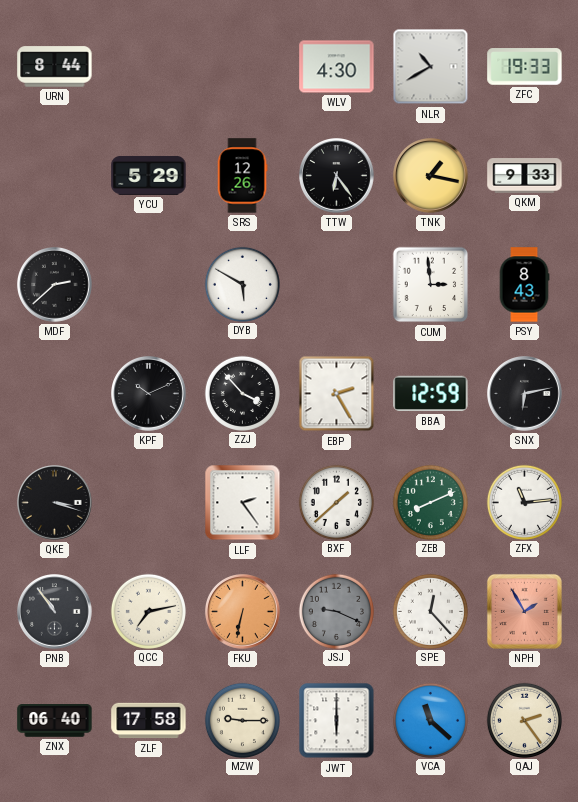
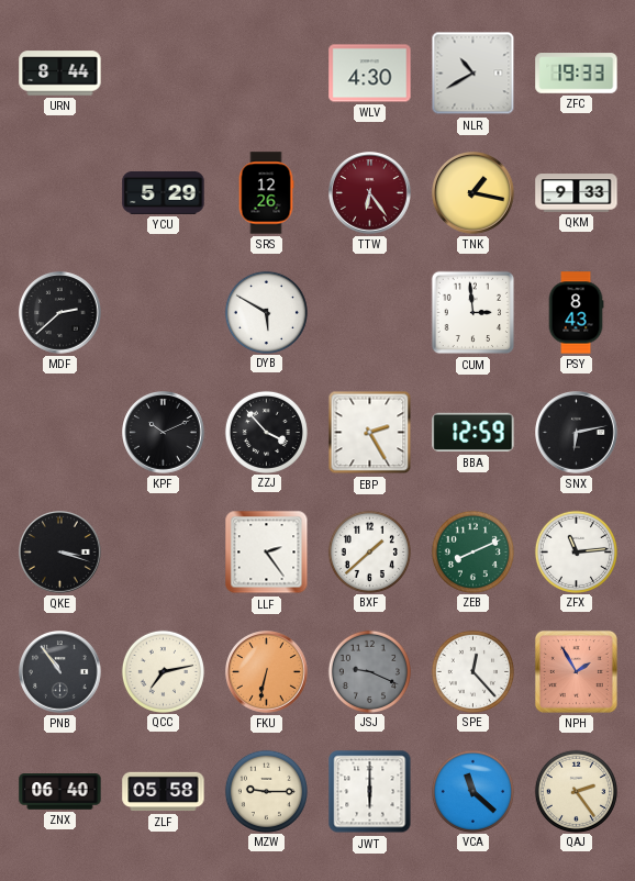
TTW dial: black -> burgundy (370, 193)
ZLF: 17:58 -> 05:58 (164, 792)
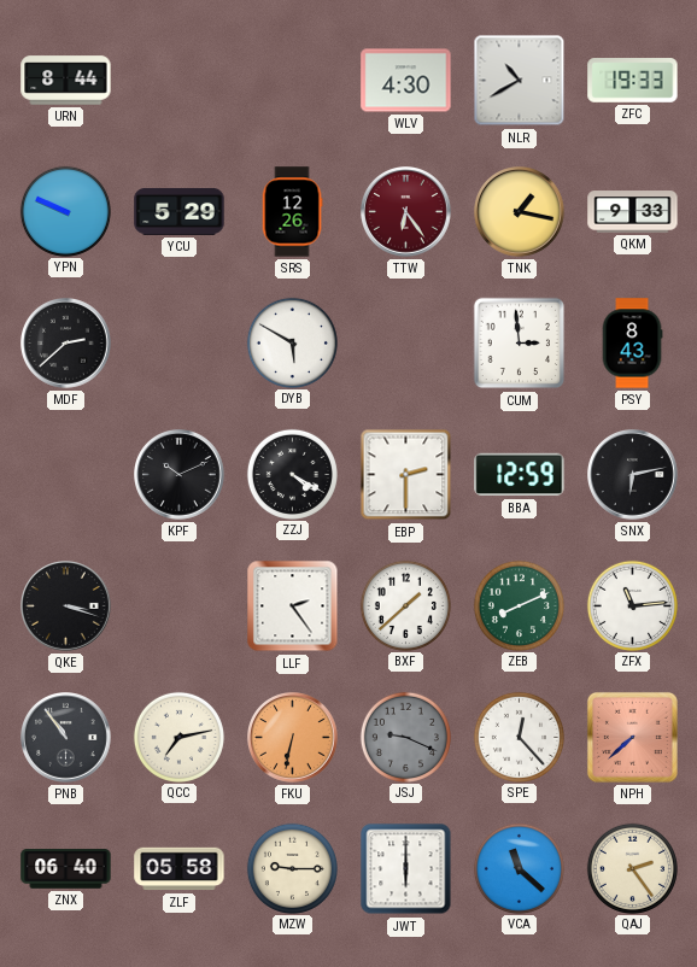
YPN: none -> 9:49 (65, 211)
ZZJ: 3:53 -> 4:20 (292, 474)
EBP: 2:25 -> 2:30 (406, 475)
NPH: 1:55 -> 7:38 (632, 737)
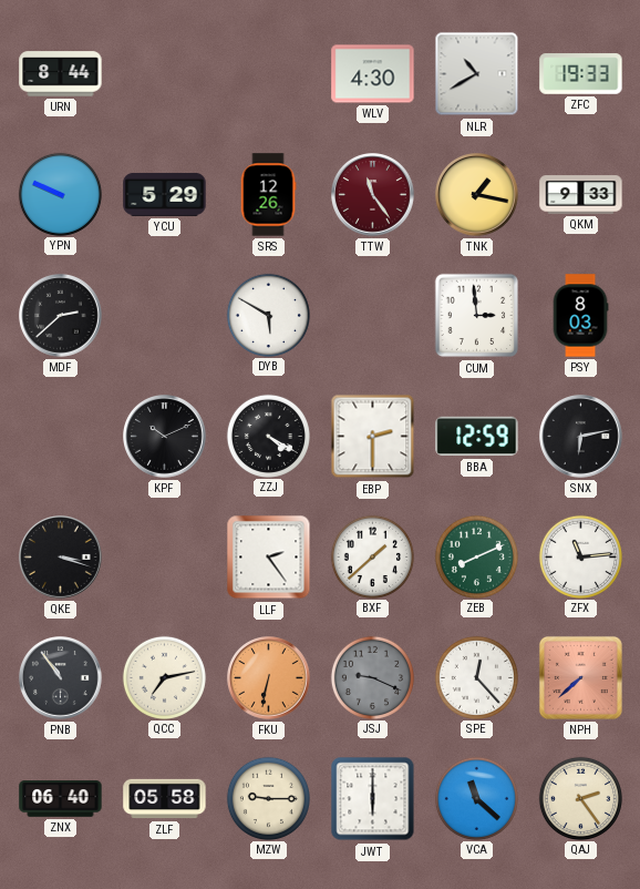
TTW: 6:24 -> 11:24 (373, 195)
PSY: 8:43 -> 8:03 (580, 316)
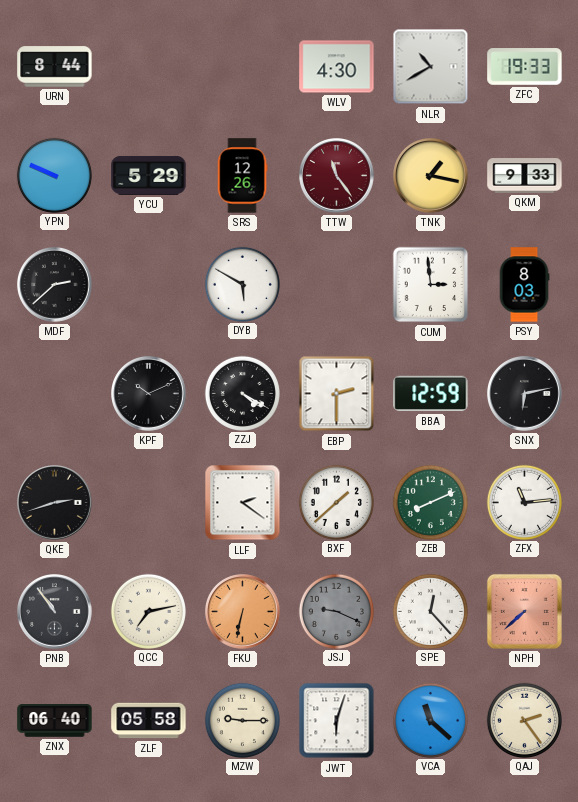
QKE: 3:18 -> 2:42 (55, 503)
LLF: 2:24 -> 2:21 (243, 503)
JWT: 6:00 -> 6:03 (337, 721)
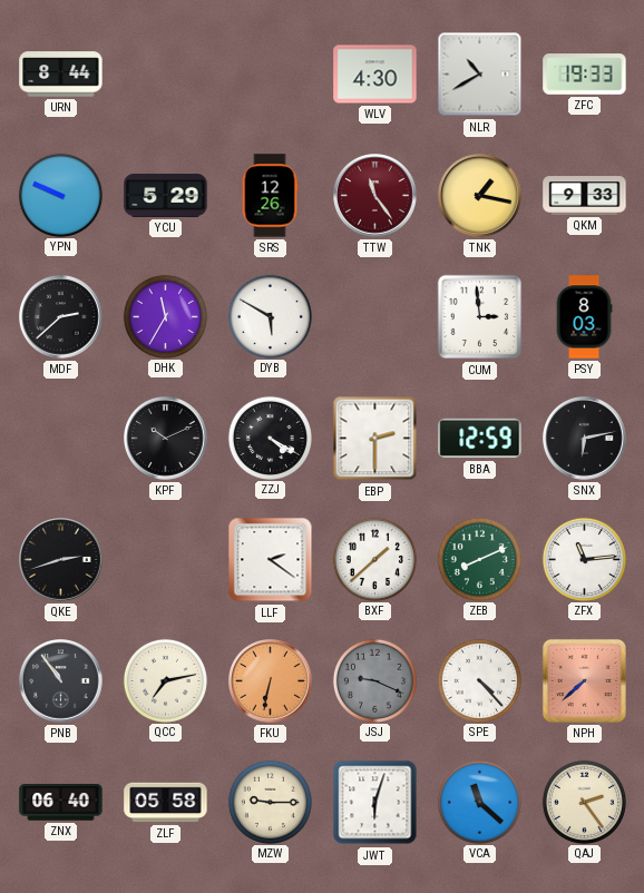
DHK: none -> 11:35 (165, 316)
SPE: 12:23 -> 4:23 (479, 680)
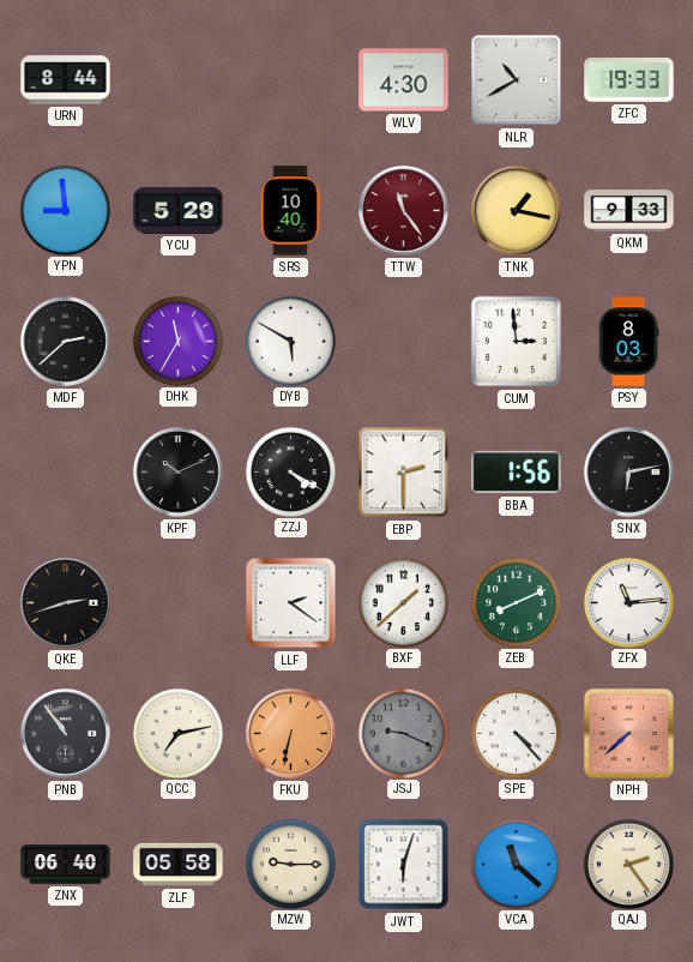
YPN: 9:49 -> 8:59 (65, 210)
SRS: 12:26 -> 10:40 (290, 211)
BBA: 12:59 -> 1:56 (517, 473)
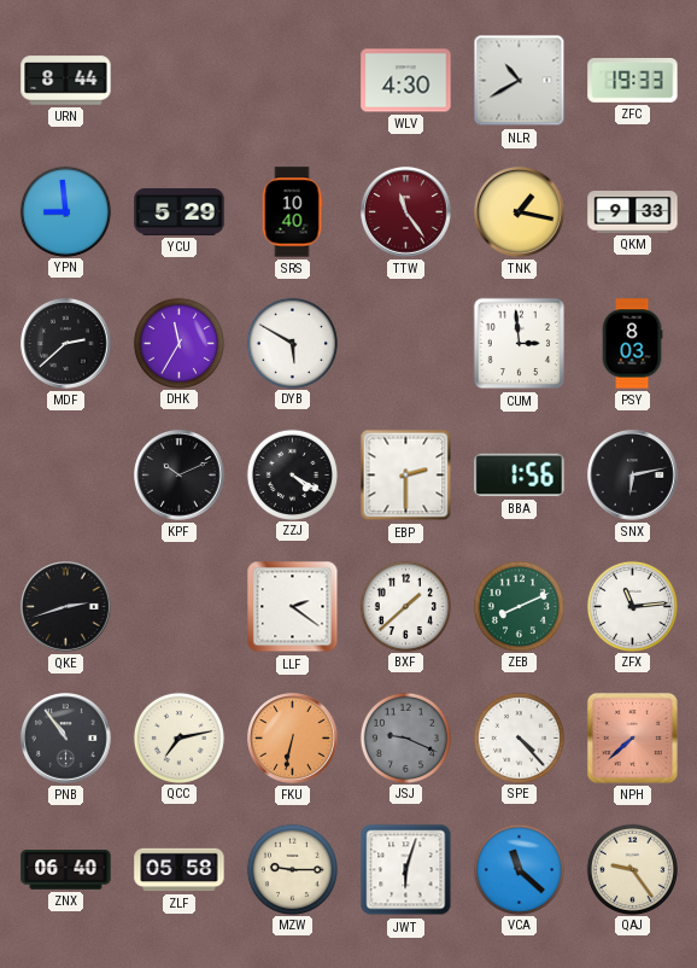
QAJ: 2:24 -> 9:24 (632, 869)
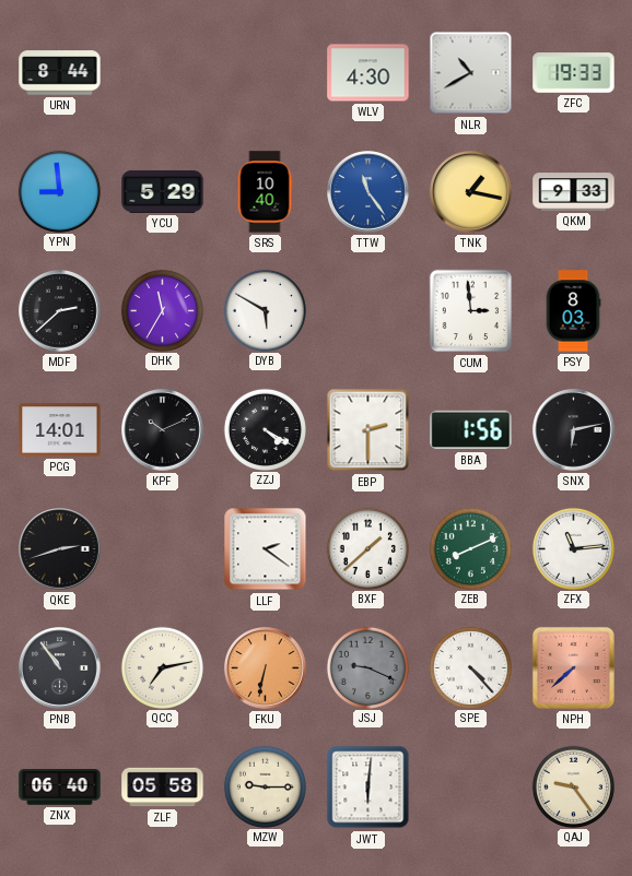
TTW dial: burgundy -> blue (368, 192)
PCG: none -> 14:01 (60, 430)
JWT: 6:03 -> 6:01 (368, 788)
VCA: 11:22 -> none (519, 869)
